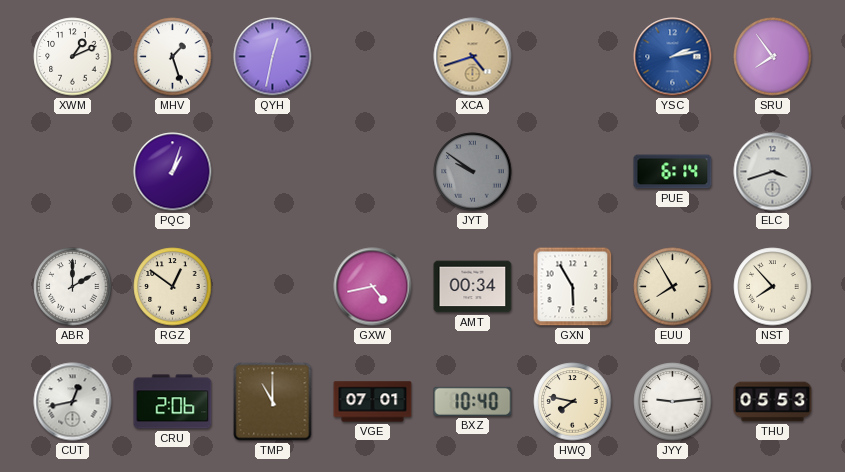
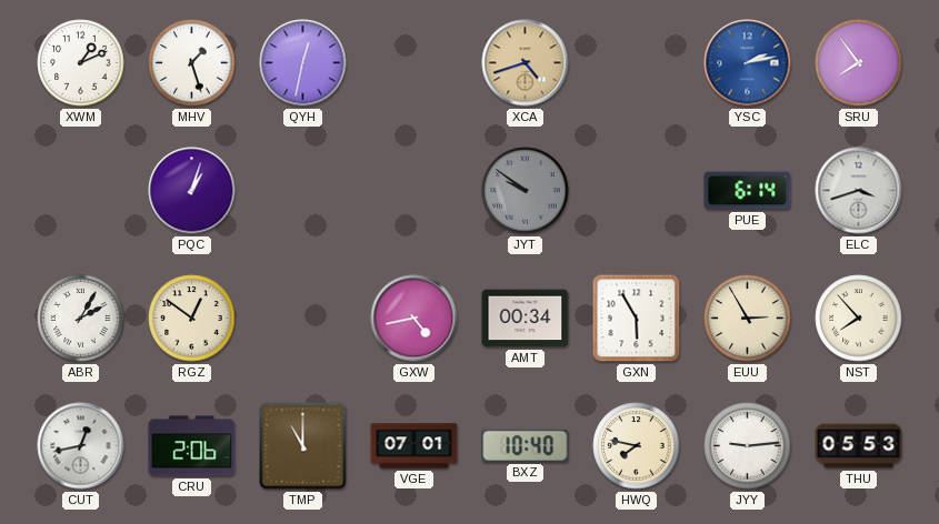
ABR: 2:00 -> 2:05 (81, 319)
EUU: 7:55 -> 2:55 (748, 319)
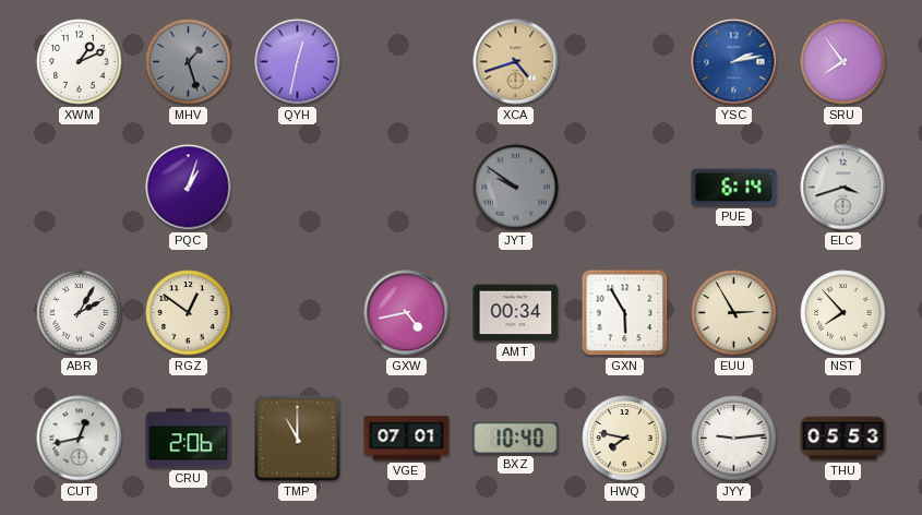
MHV dial: white -> grey (189, 62)
